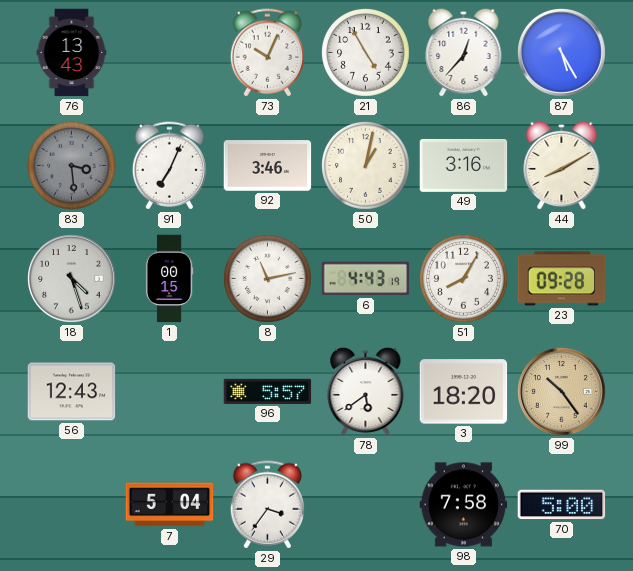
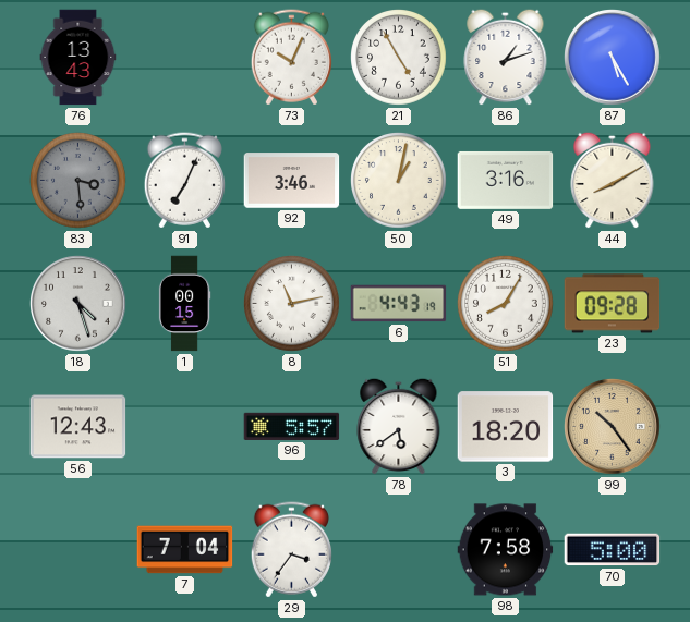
86: 12:37 -> 1:12 (506, 57)
7: 5:04 -> 7:04 (185, 550)
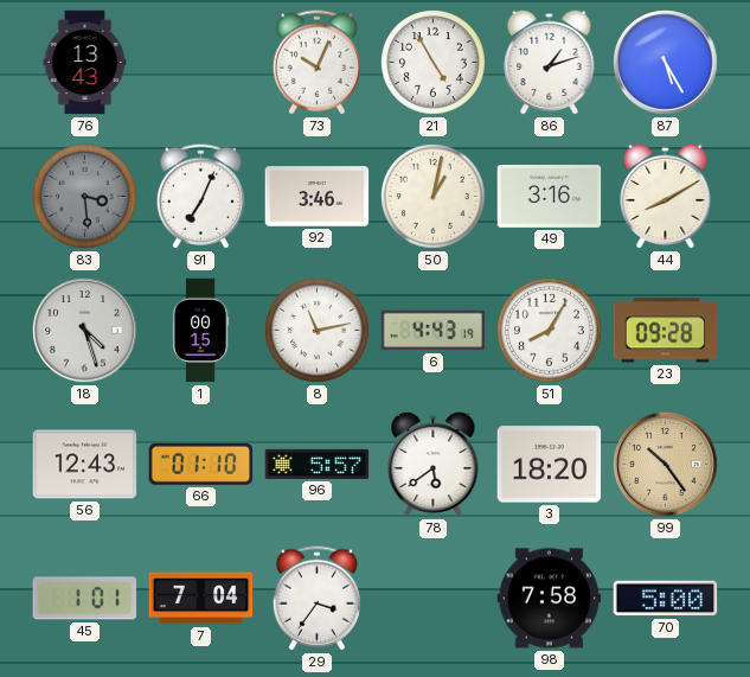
66: none -> 01:10 (201, 464)
45: none -> 1:01 (85, 599)
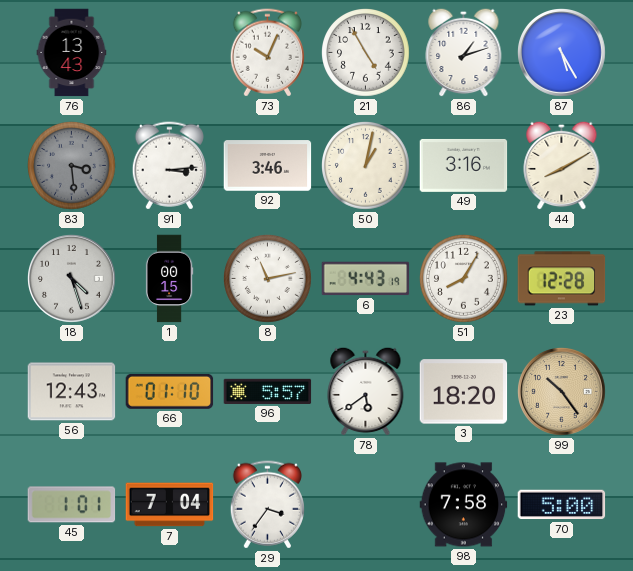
91: 7:04 -> 3:14 (169, 166)
23: 09:28 -> 12:28 (562, 279)
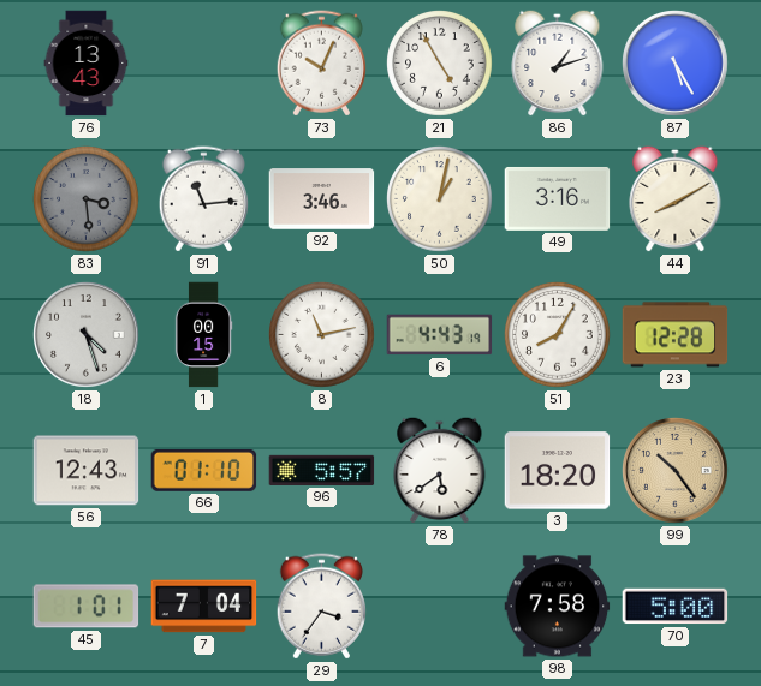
91: 3:14 -> 11:14 (203, 199)
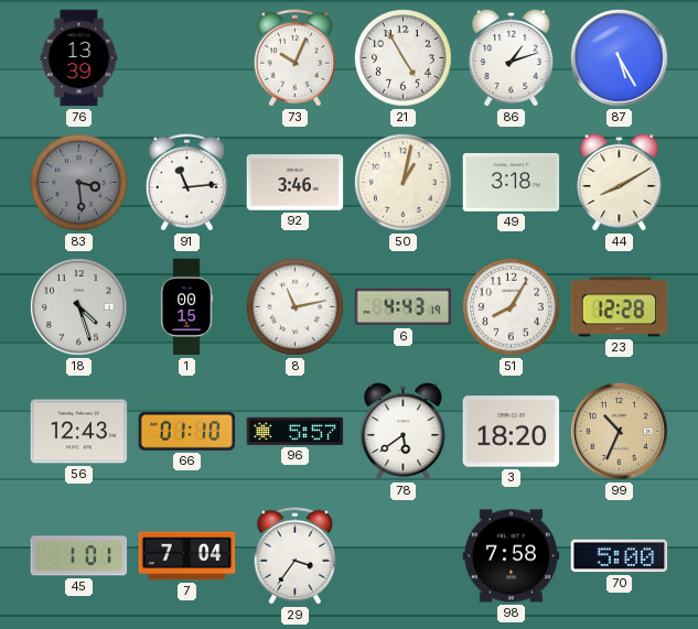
76: 13:43 -> 13:39 (79, 58)
49: 3:16 -> 3:18 (512, 182)
99: 10:24 -> 10:34 (620, 432)
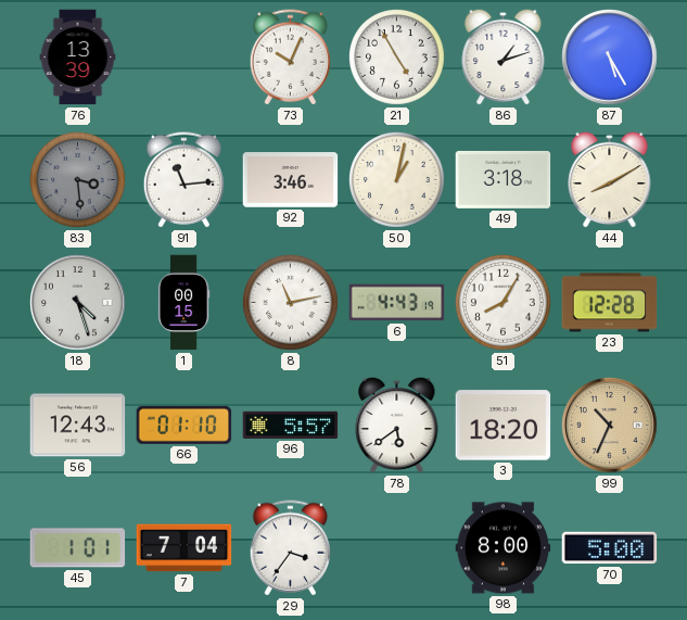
98: 7:58 -> 8:00 (504, 548)
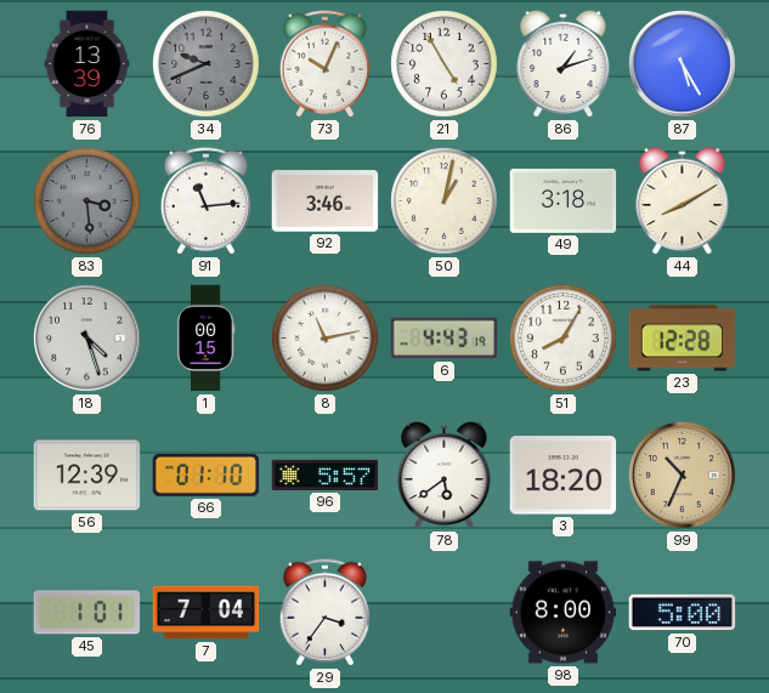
34: none -> 9:41 (207, 64)
56: 12:43 -> 12:39 (87, 476)
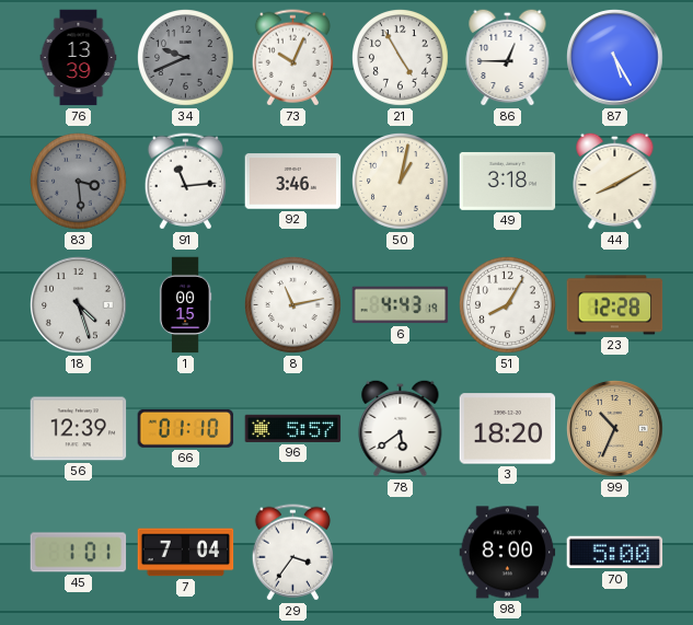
86: 1:12 -> 12:45 (508, 57)
